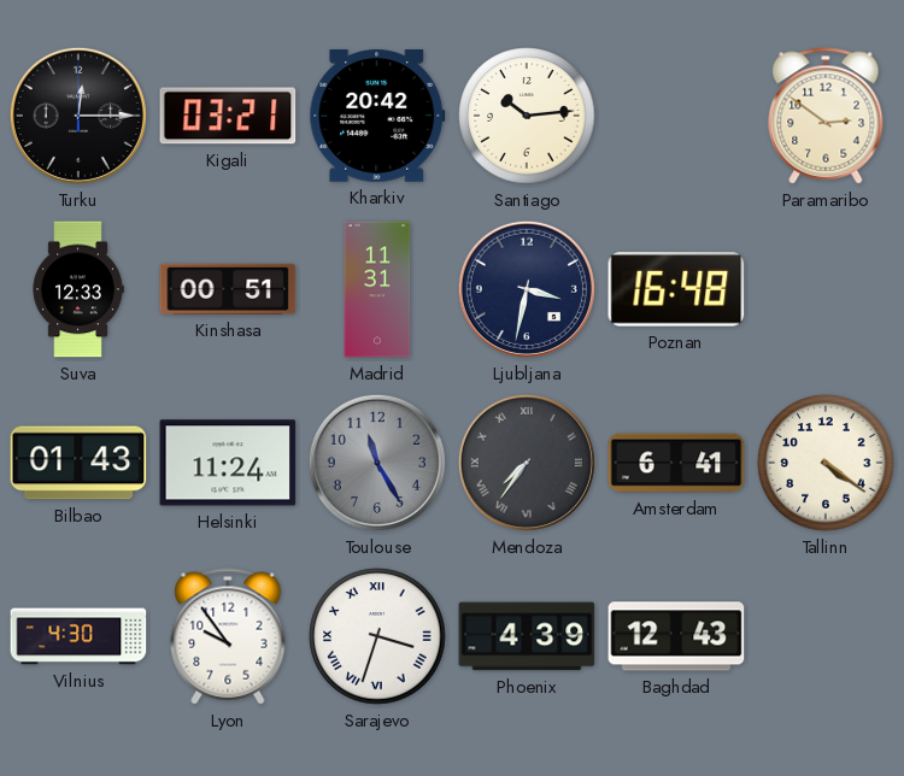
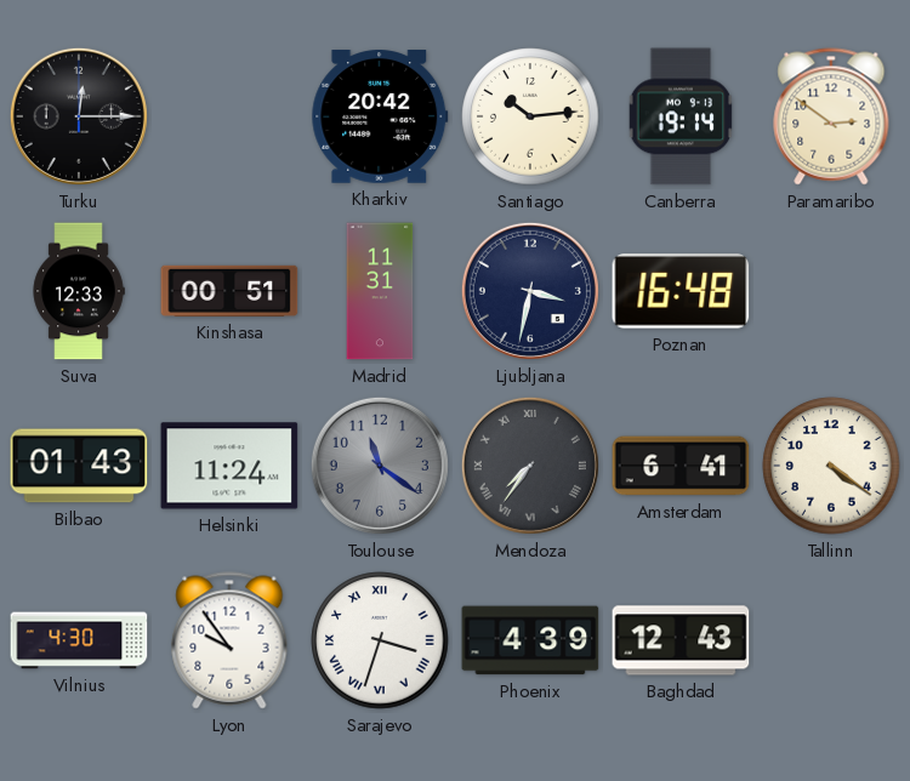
Kigali: 03:21 -> none (228, 116)
Canberra: none -> 19:14 (681, 116)
Toulouse: 11:25 -> 11:21 (380, 466)
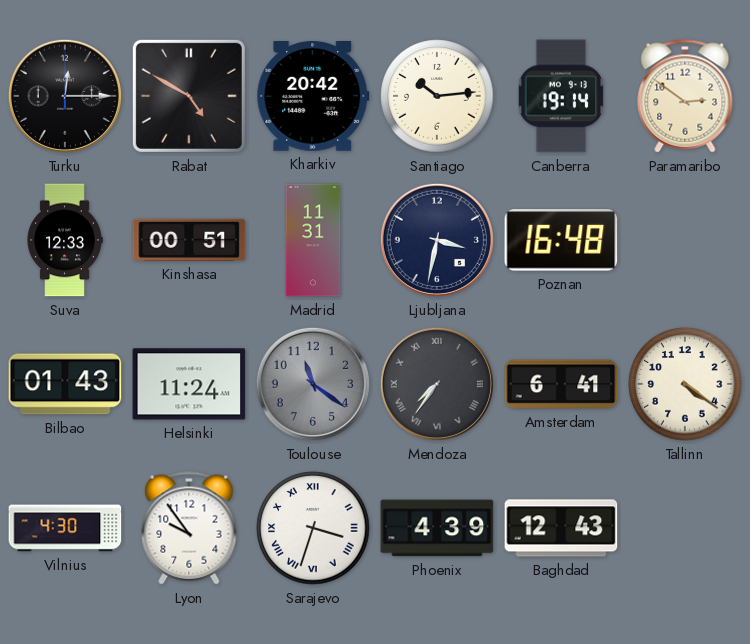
Rabat: none -> 4:50 (189, 96)
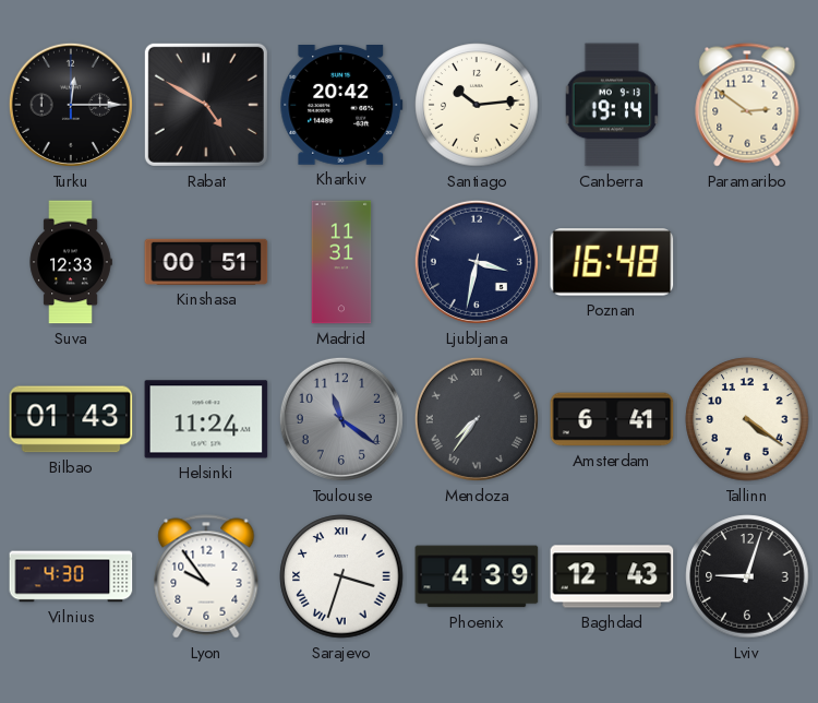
Lviv: none -> 9:03 (747, 576)
